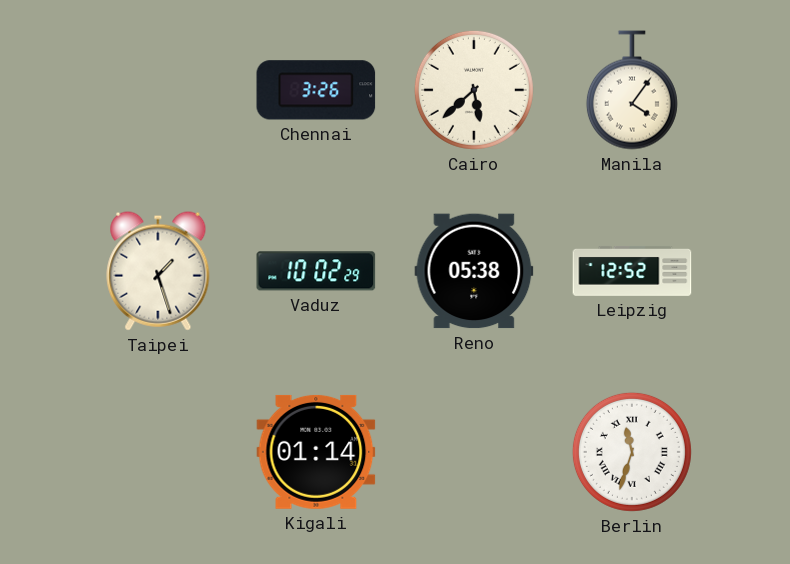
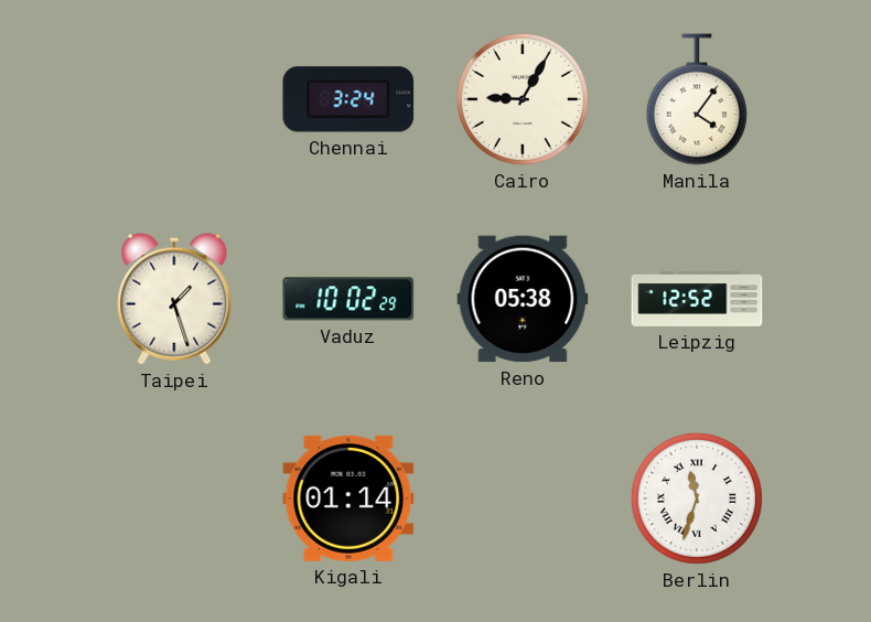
Chennai: 3:26 -> 3:24 (348, 99)
Cairo: 5:38 -> 9:05 (523, 99)
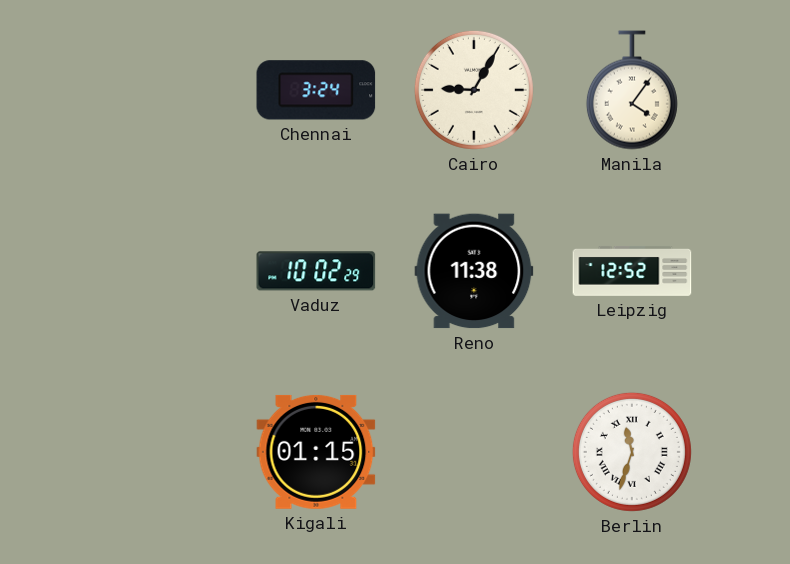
Taipei: 1:27 -> none (174, 299)
Reno: 05:38 -> 11:38 (474, 271)
Kigali: 01:14 -> 01:15 (316, 452)
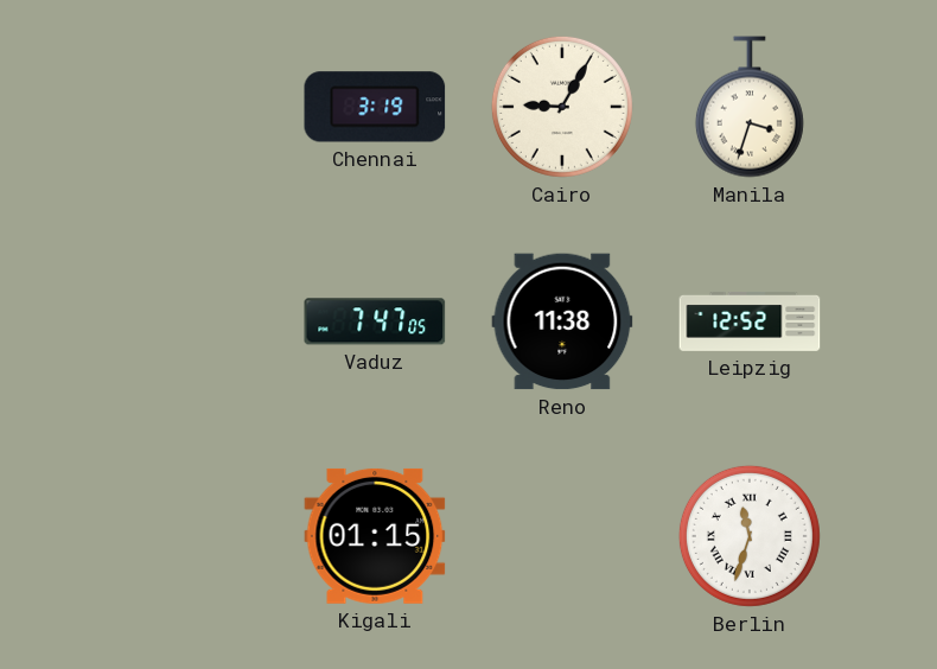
Chennai: 3:24 -> 3:19 (375, 107)
Manila: 4:06 -> 3:33 (750, 107)
Vaduz: 10:02 -> 7:47 (375, 321)
